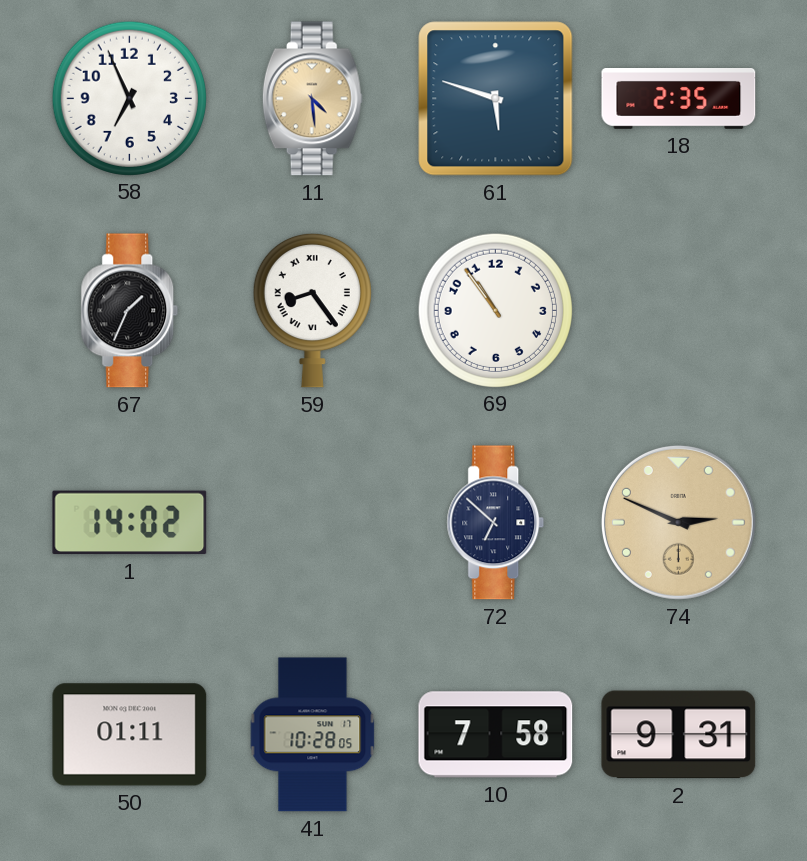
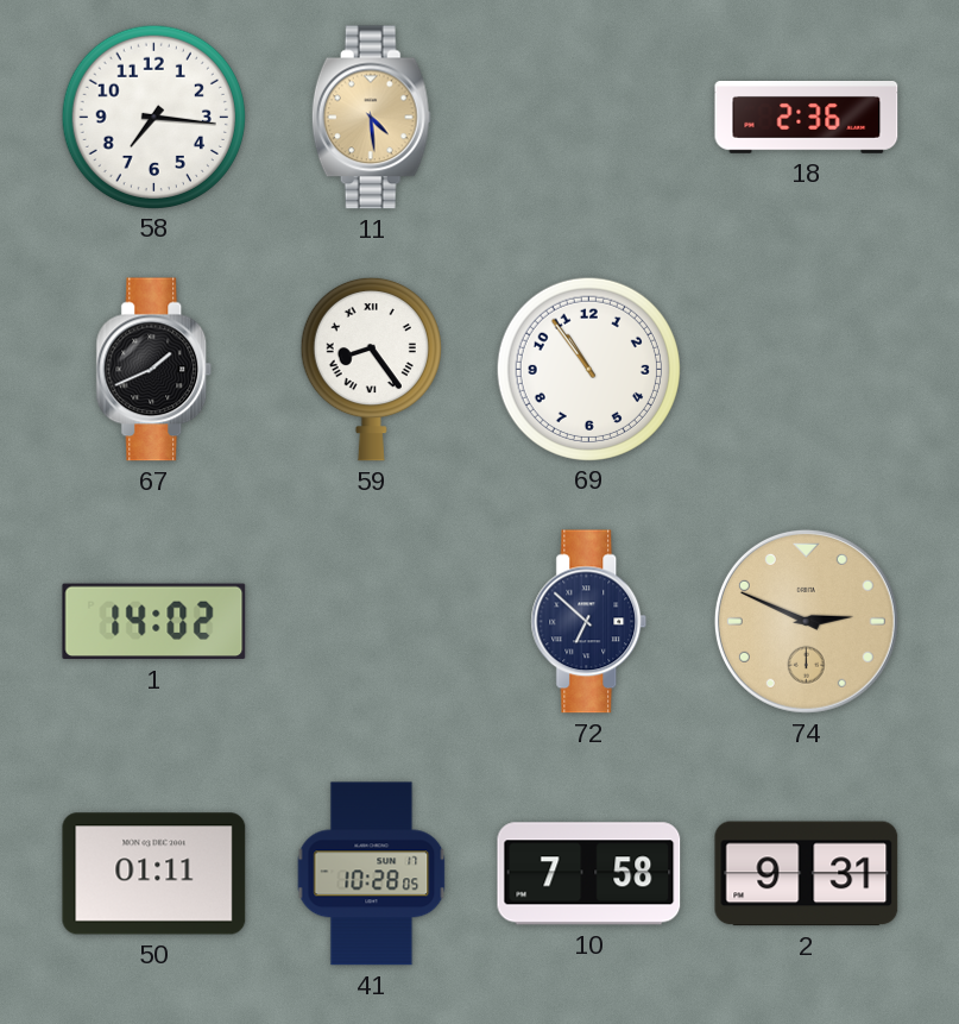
58: 6:56 -> 7:16 (153, 117)
61: 5:48 -> none (496, 99)
18: 2:35 -> 2:36 (807, 118)
67: 1:34 -> 1:41 (154, 370)
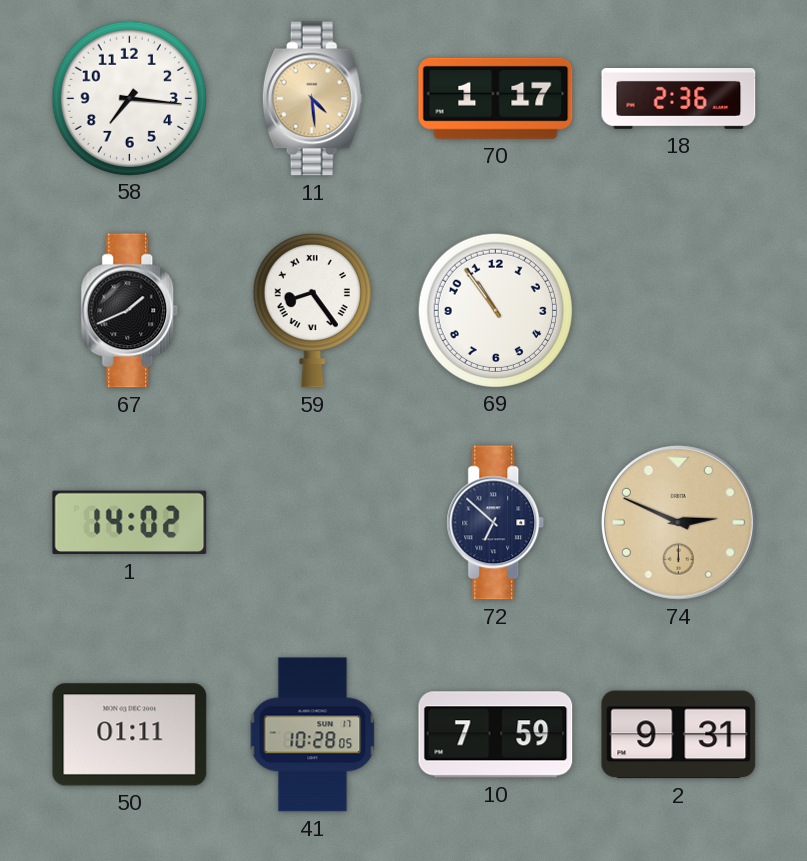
70: none -> 1:17 (496, 98)
10: 7:58 -> 7:59 (496, 735)
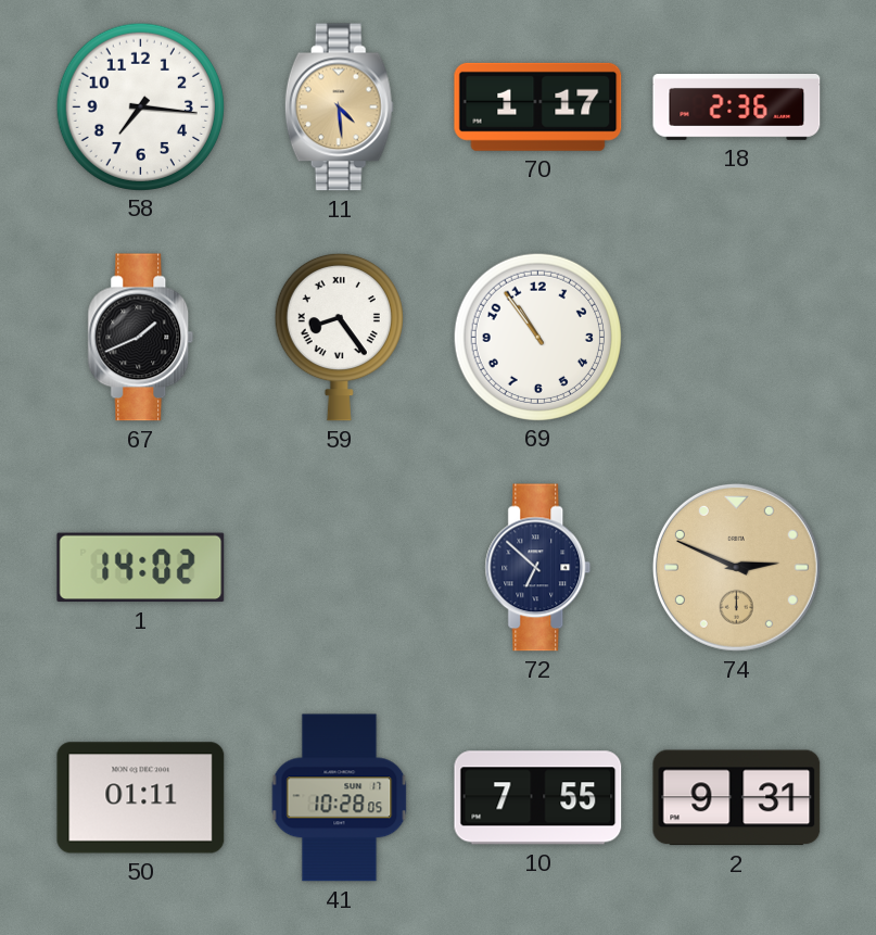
10: 7:59 -> 7:55 (538, 798)
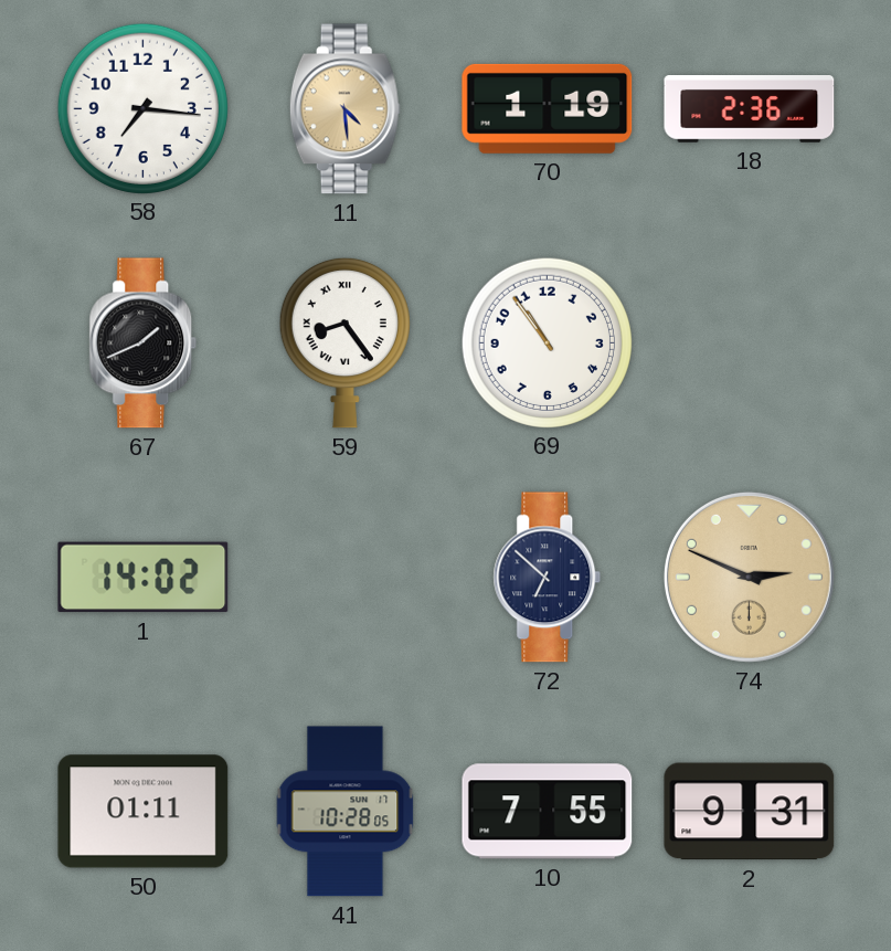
70: 1:17 -> 1:19 (548, 108)
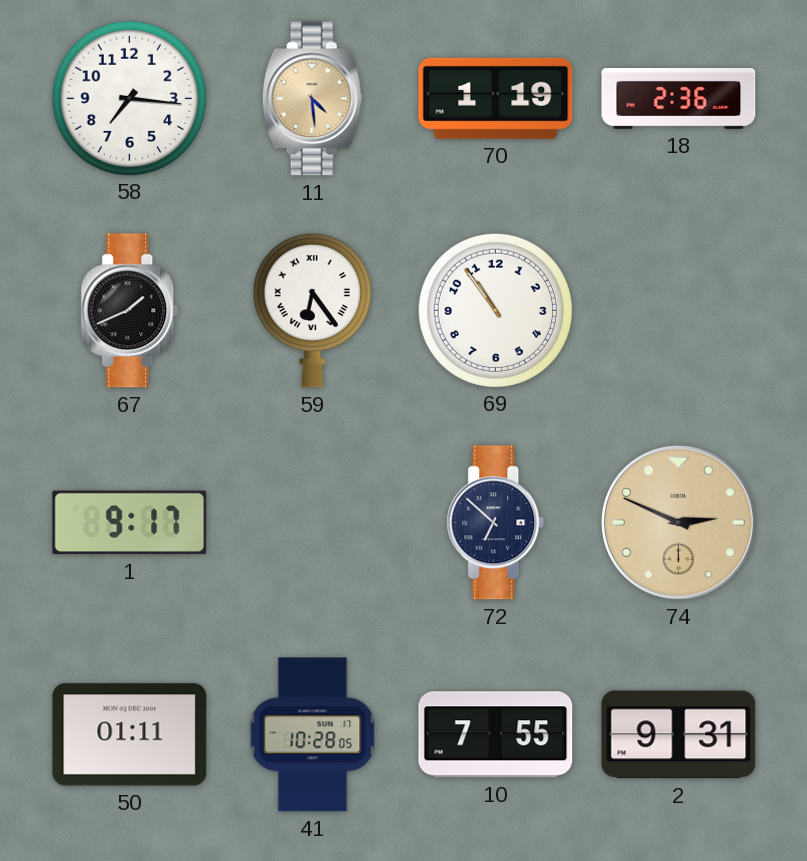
59: 8:24 -> 6:24 (312, 310)
1: 14:02 -> 9:17 (130, 523)
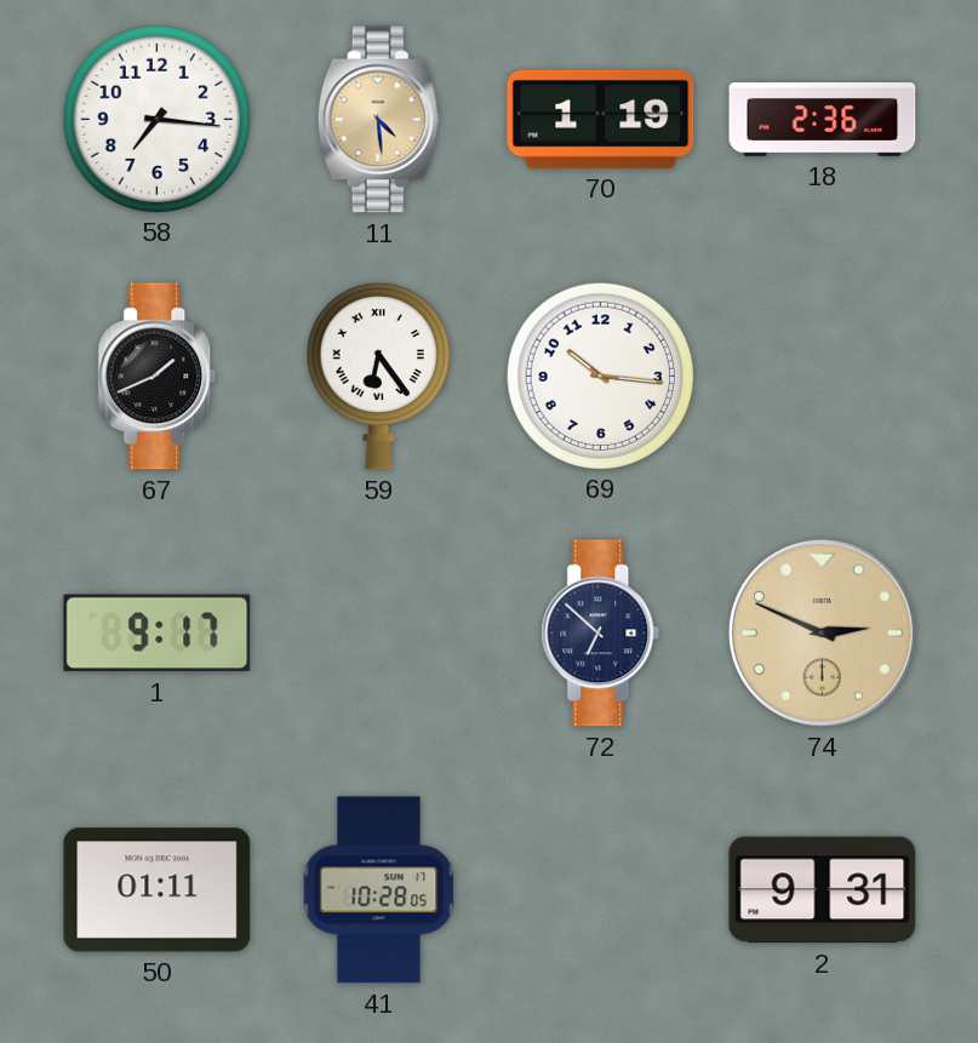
69: 10:54 -> 10:16 (600, 376)
10: 7:55 -> none (496, 735)
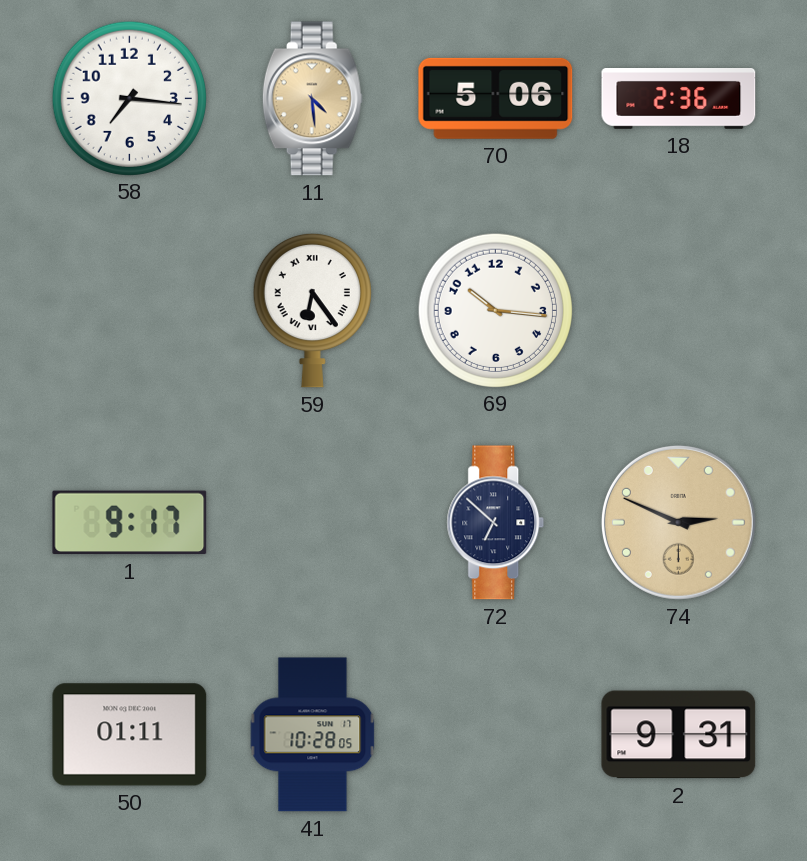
70: 1:19 -> 5:06 (496, 98)
67: 1:41 -> none (158, 377)
